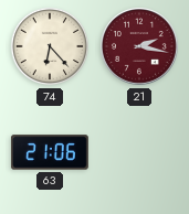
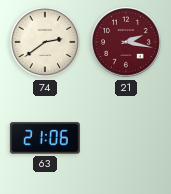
74: 6:23 -> 2:39 (45, 42)
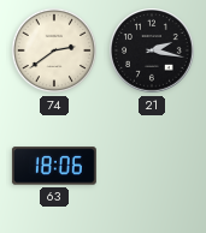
21 dial: burgundy -> black (153, 52)
63: 21:06 -> 18:06 (54, 166)
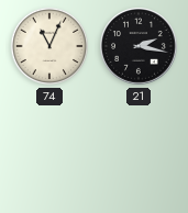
74: 2:39 -> 11:04 (49, 46)
63: 18:06 -> none (54, 166)
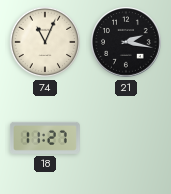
18: none -> 11:27 (45, 138)
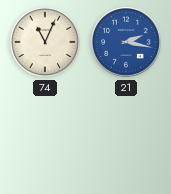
21 dial: black -> blue (127, 43)
18: 11:27 -> none (45, 138)
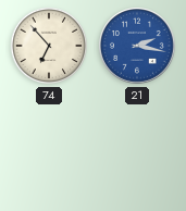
74: 11:04 -> 6:53 (49, 46)
